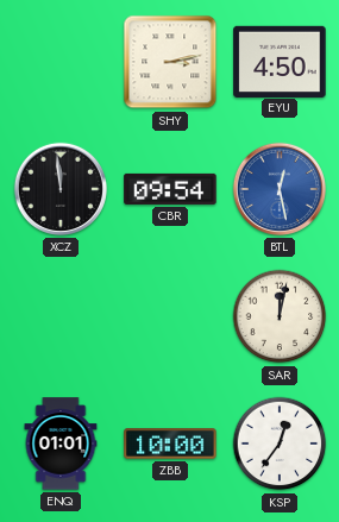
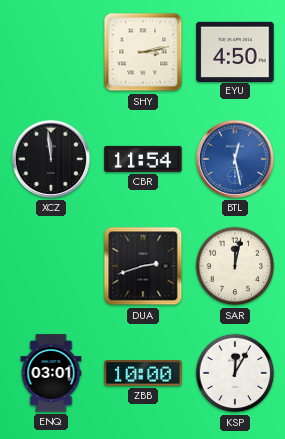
CBR: 09:54 -> 11:54 (143, 159)
DUA: none -> 2:42 (143, 266)
ENQ: 01:01 -> 03:01 (51, 373)
KSP: 12:36 -> 12:05 (235, 373)
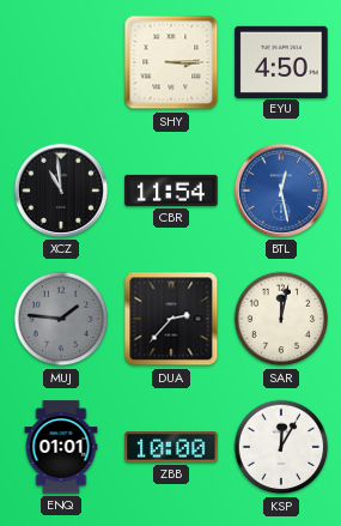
SHY: 3:13 -> 3:15 (171, 62)
XCZ: 11:59 -> 10:59 (61, 191)
MUJ: none -> 1:46 (61, 319)
DUA: 2:42 -> 2:37 (171, 319)
ENQ: 03:01 -> 01:01 (61, 447)
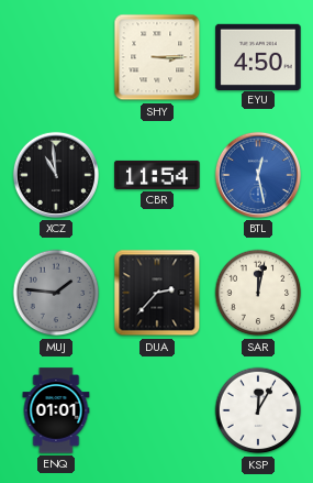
ZBB: 10:00 -> none (171, 447)
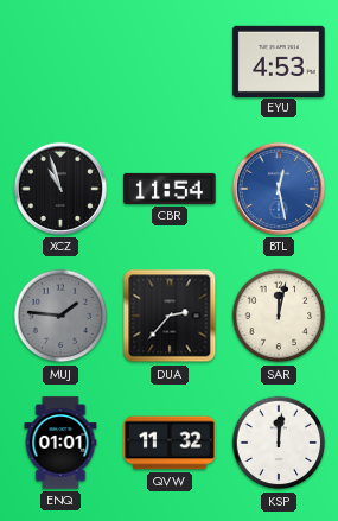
SHY: 3:15 -> none (157, 57)
EYU: 4:50 -> 4:53 (279, 61)
XCZ: 10:59 -> 10:57 (60, 189)
QVW: none -> 11:32 (170, 443)
KSP: 12:05 -> 12:01 (279, 443)
